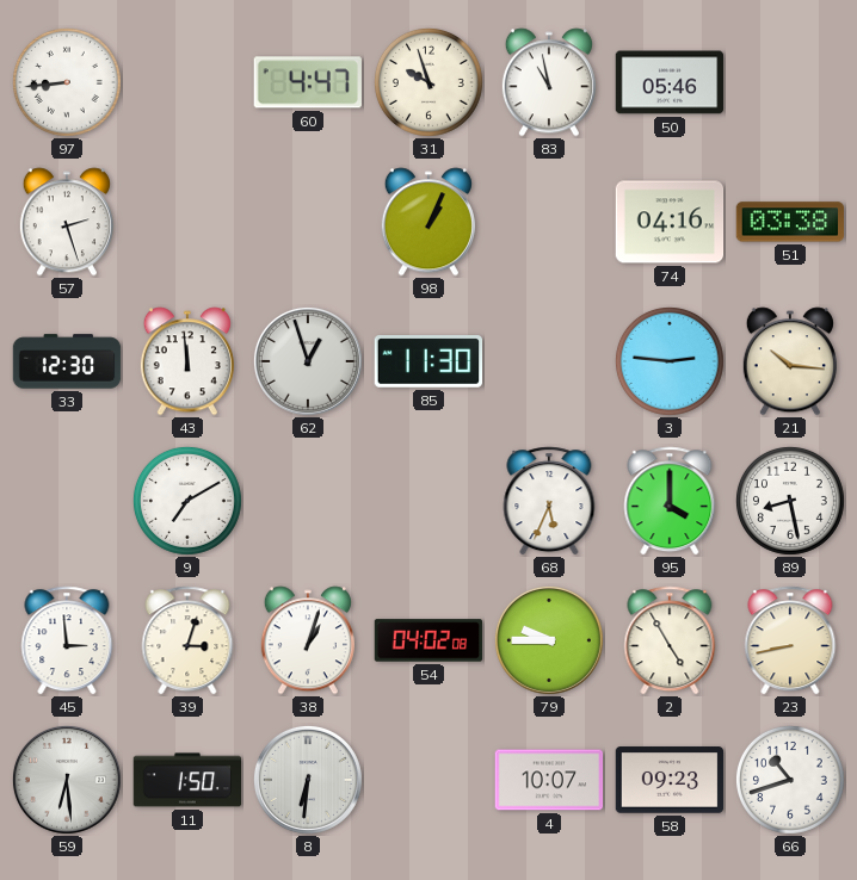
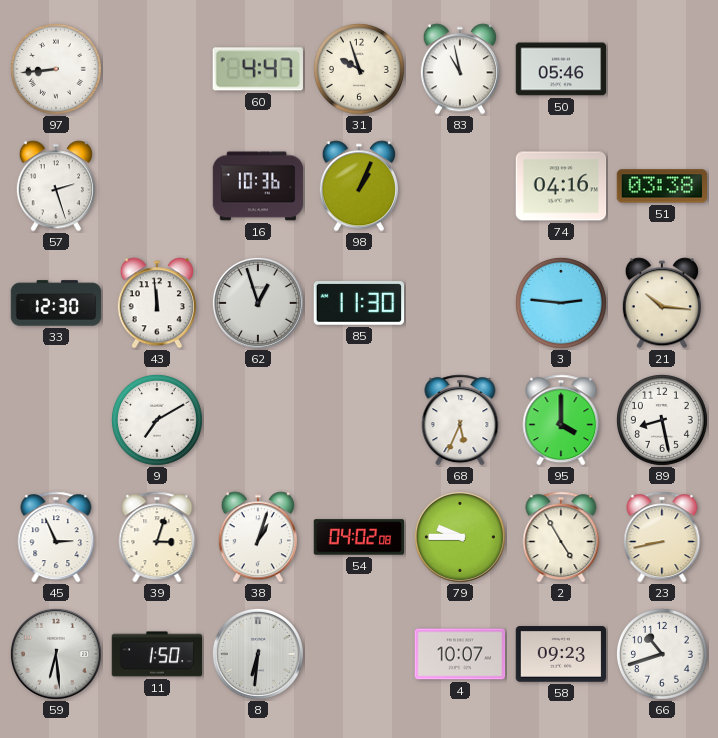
16: none -> 10:36 (258, 186)
45: 2:59 -> 2:56 (56, 537)
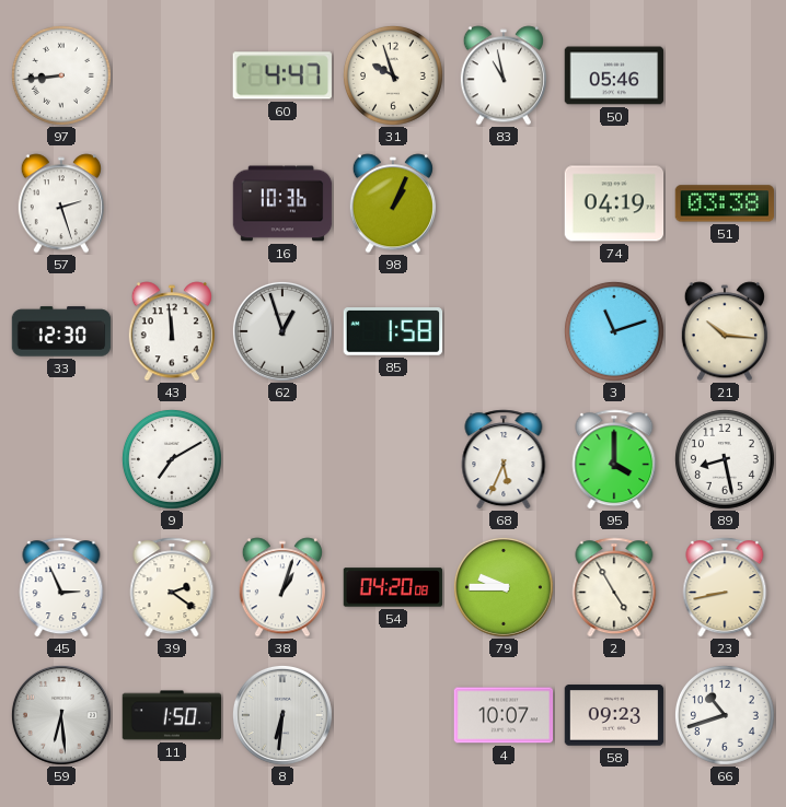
74: 04:16 -> 04:19 (614, 203)
85: 11:30 -> 1:58 (393, 331)
3: 2:46 -> 11:12 (614, 331)
39: 3:03 -> 2:21 (172, 587)
54: 04:02 -> 04:20 (393, 587)
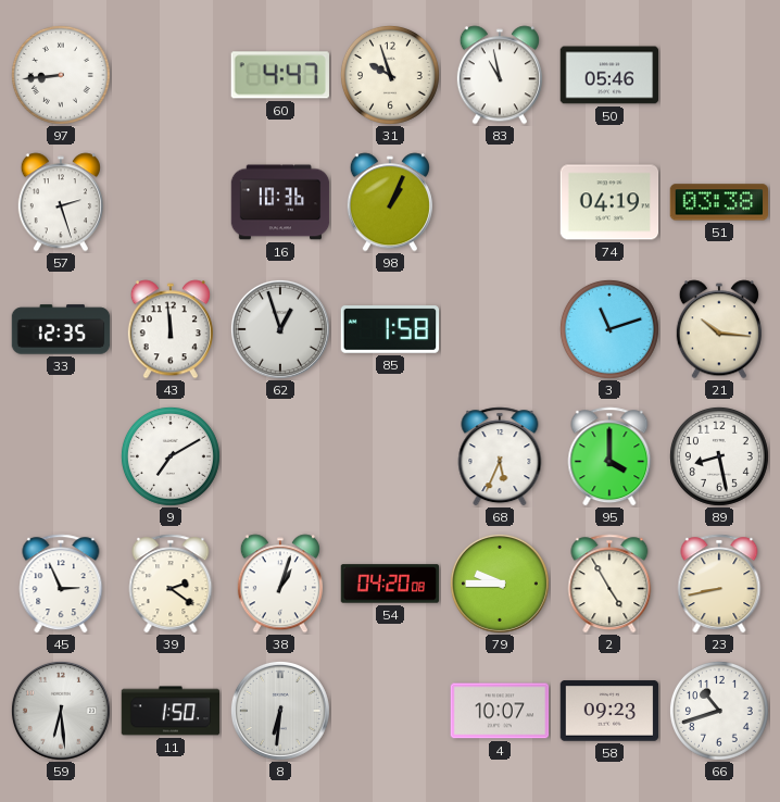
33: 12:30 -> 12:35 (61, 329)
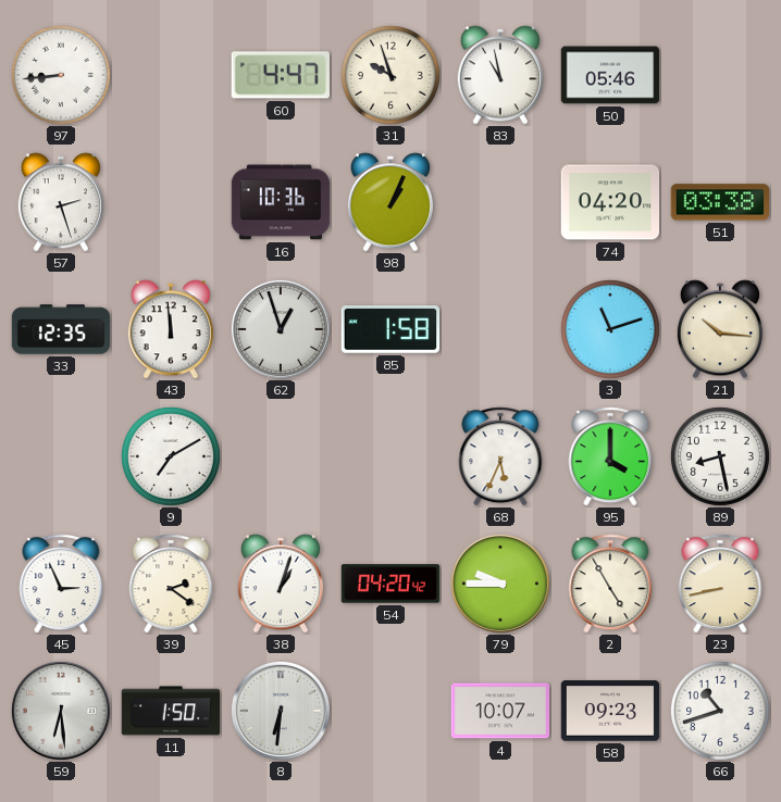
74: 04:19 -> 04:20 (610, 202)
54: 04:20:08 -> 04:20:42 (390, 584)
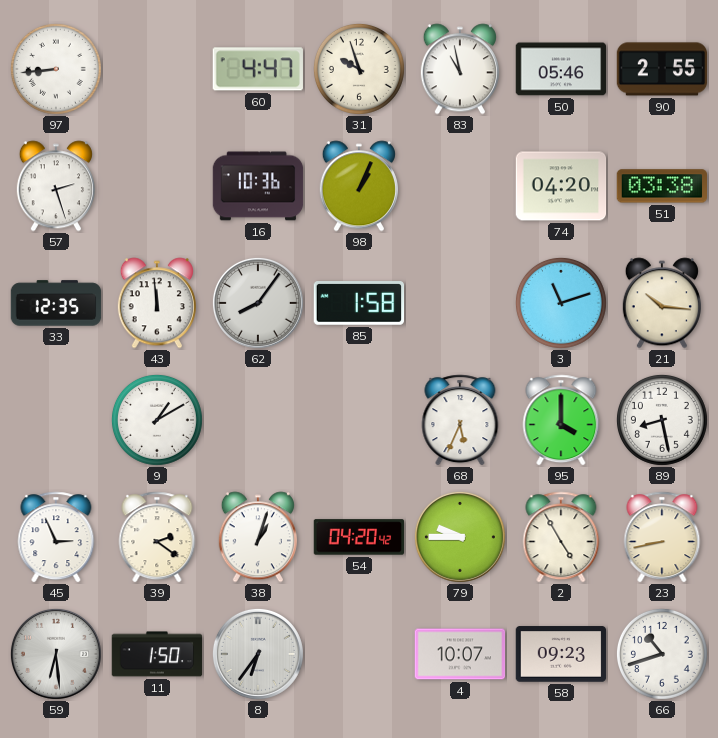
90: none -> 2:55 (662, 69)
62: 12:57 -> 8:06 (258, 303)
9: 7:10 -> 1:10 (157, 420)
8: 6:31 -> 6:36 (258, 654)
